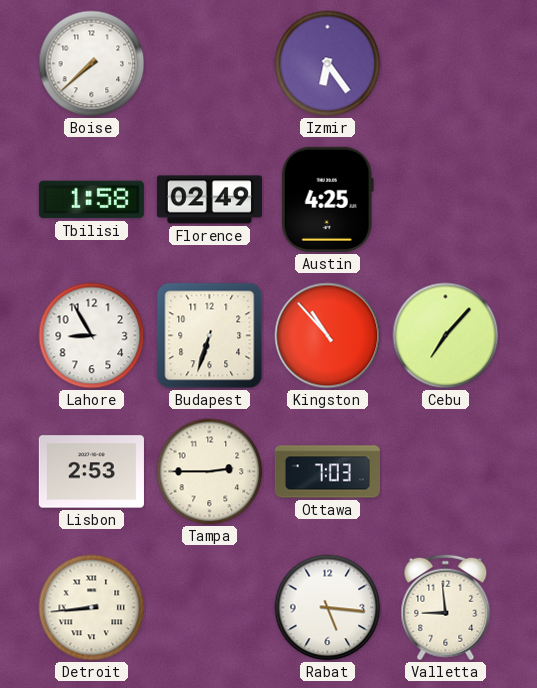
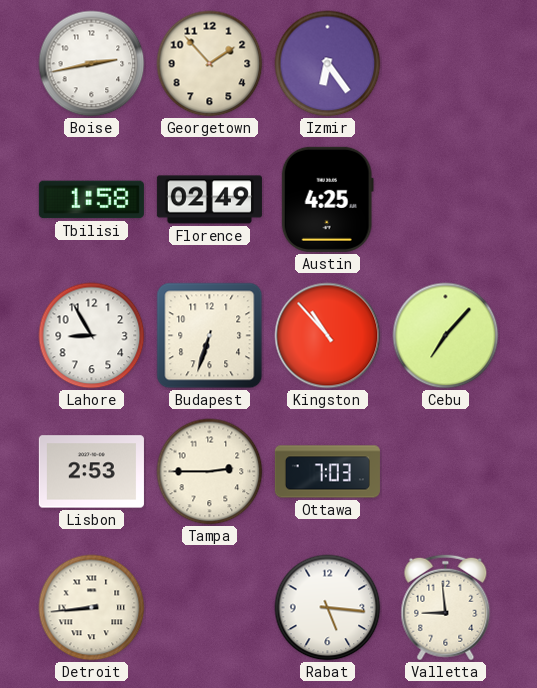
Boise: 7:38 -> 2:43 (92, 64)
Georgetown: none -> 1:53 (210, 64)
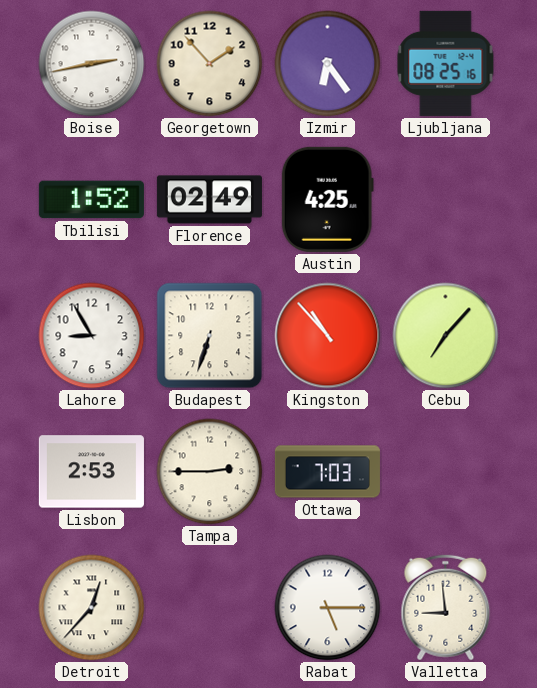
Ljubljana: none -> 08:25 (446, 63)
Tbilisi: 1:58 -> 1:52 (91, 200)
Detroit: 8:44 -> 12:37 (92, 608)
Rabat: 5:16 -> 5:15 (328, 608)
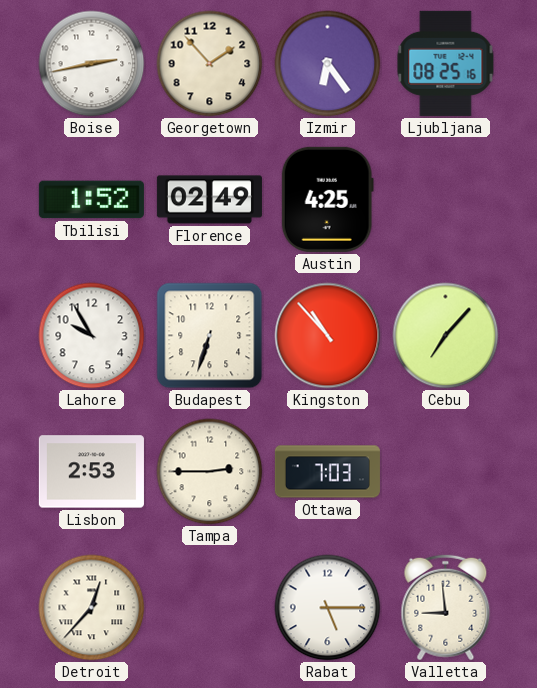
Lahore: 8:55 -> 9:55 (92, 336)
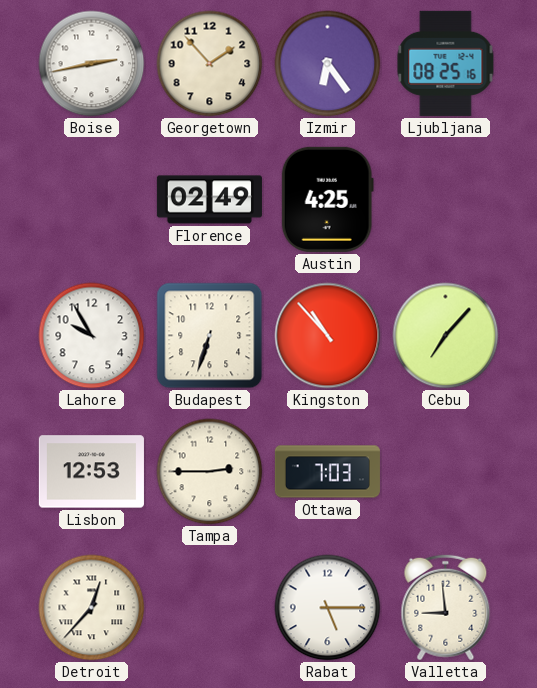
Tbilisi: 1:52 -> none (91, 200)
Lisbon: 2:53 -> 12:53 (91, 472)
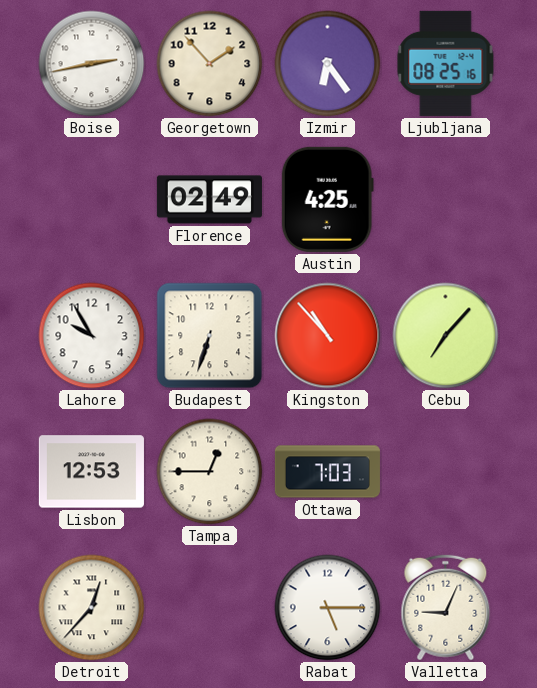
Tampa: 2:45 -> 12:45 (210, 472)
Valletta: 8:59 -> 9:04 (446, 608)
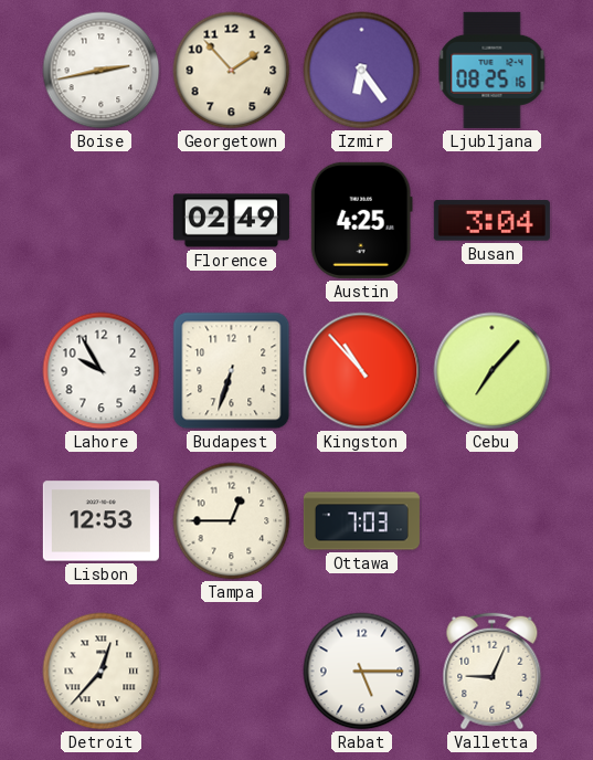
Busan: none -> 3:04 (491, 221)
